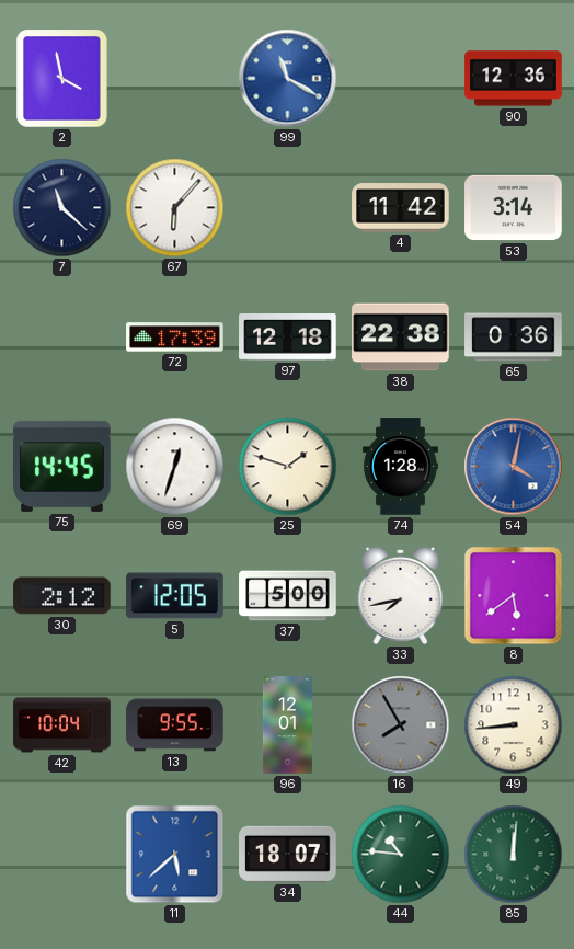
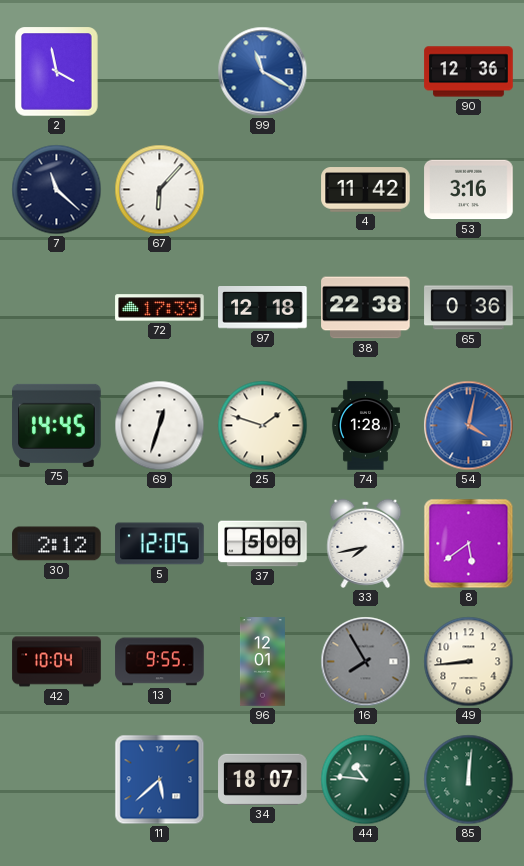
53: 3:14 -> 3:16 (469, 190)
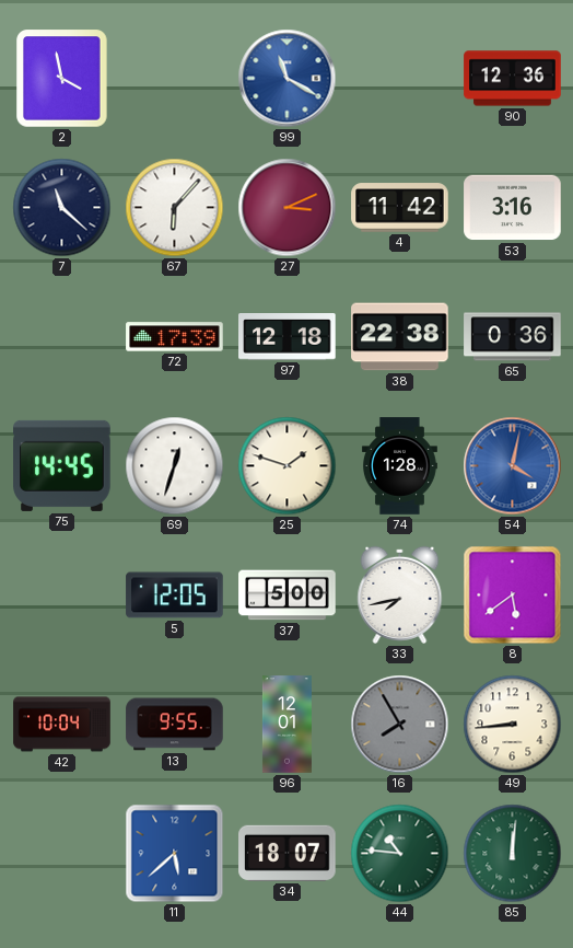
27: none -> 3:11 (288, 208)
30: 2:12 -> none (57, 544)
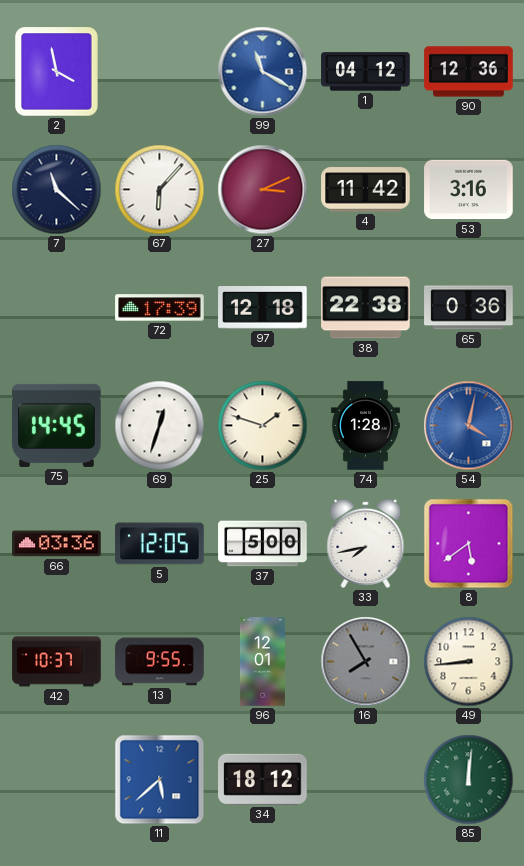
1: none -> 04:12 (366, 72)
66: none -> 03:36 (57, 544)
42: 10:04 -> 10:37 (57, 662)
34: 18:07 -> 18:12 (263, 779)
44: 10:46 -> none (400, 854)
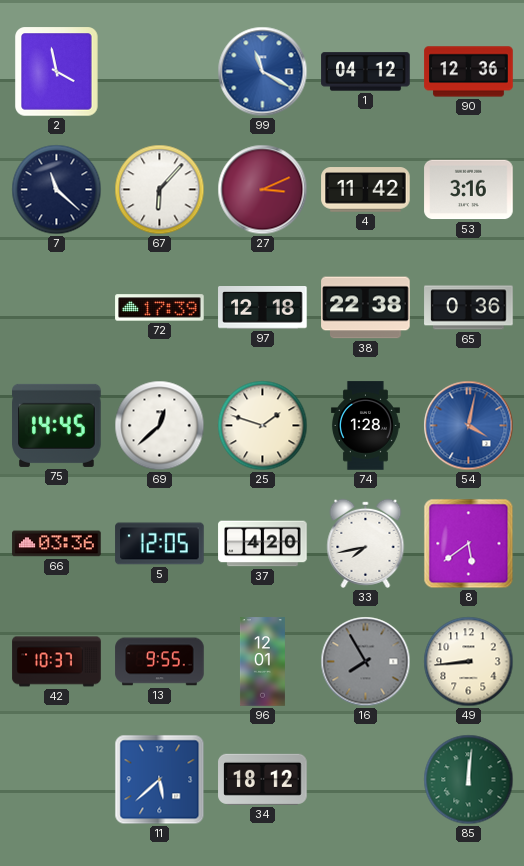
69: 12:33 -> 12:38 (160, 426)
37: 5:00 -> 4:20 (263, 544)
